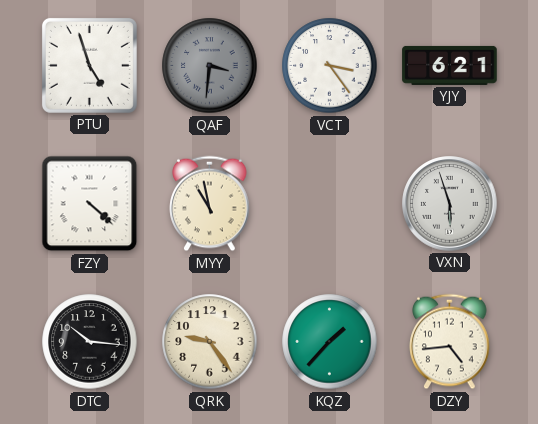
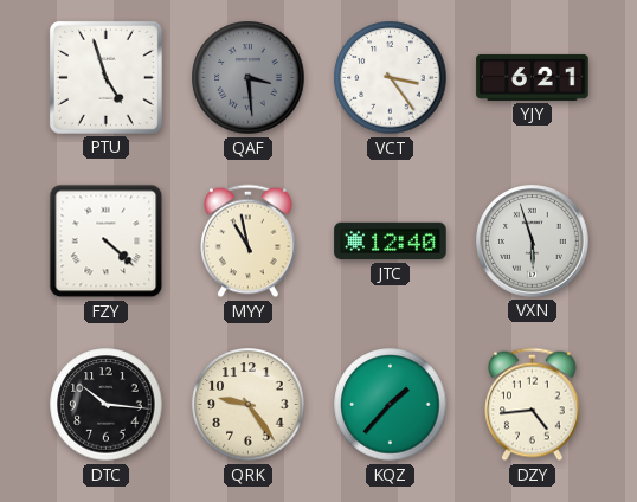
QAF: 3:31 -> 3:29 (249, 78)
JTC: none -> 12:40 (391, 242)
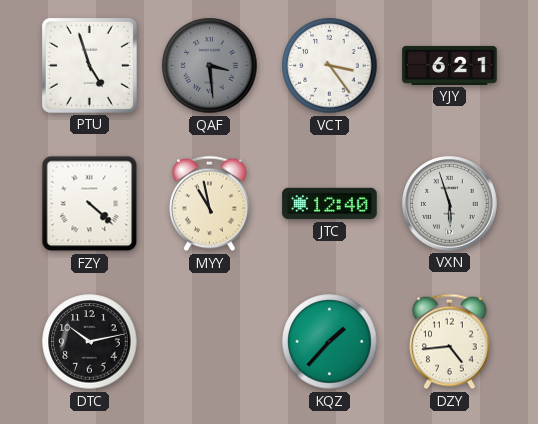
DTC: 10:16 -> 10:13 (90, 342)
QRK: 9:24 -> none (249, 405)
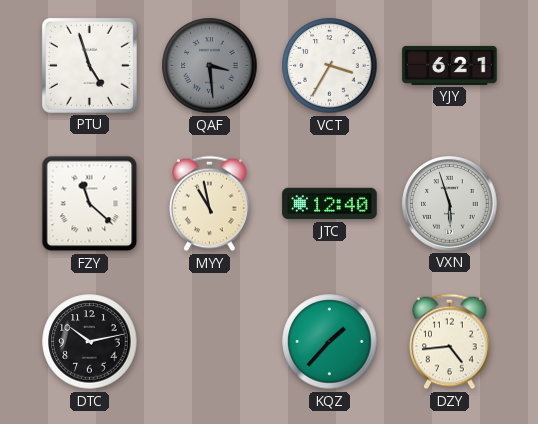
VCT: 3:24 -> 3:35 (330, 66)
FZY: 4:22 -> 11:22 (90, 204)
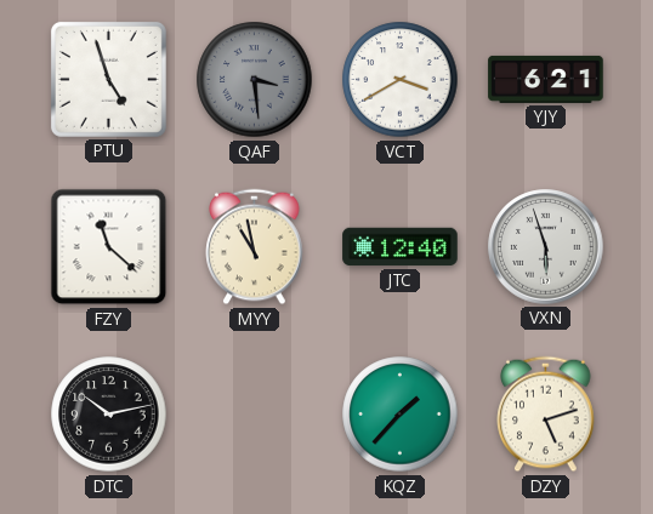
VCT: 3:35 -> 3:40 (401, 80)
DZY: 4:44 -> 5:12 (546, 415)
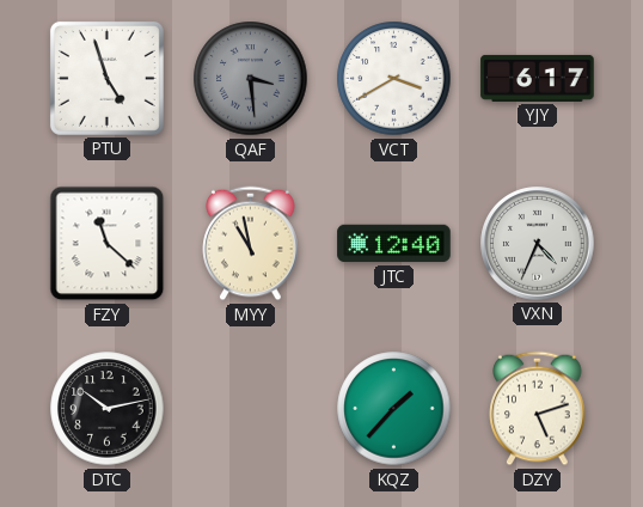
YJY: 6:21 -> 6:17 (538, 78)
VXN: 5:57 -> 4:34 (538, 244)
